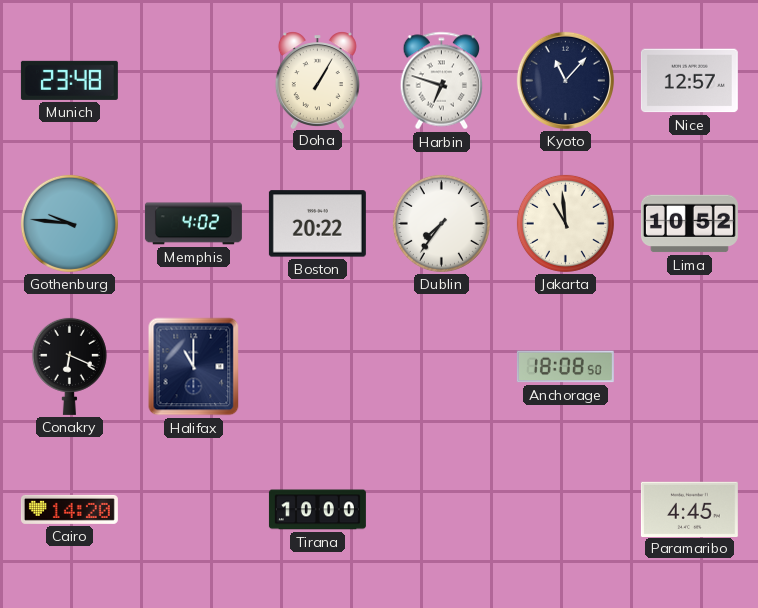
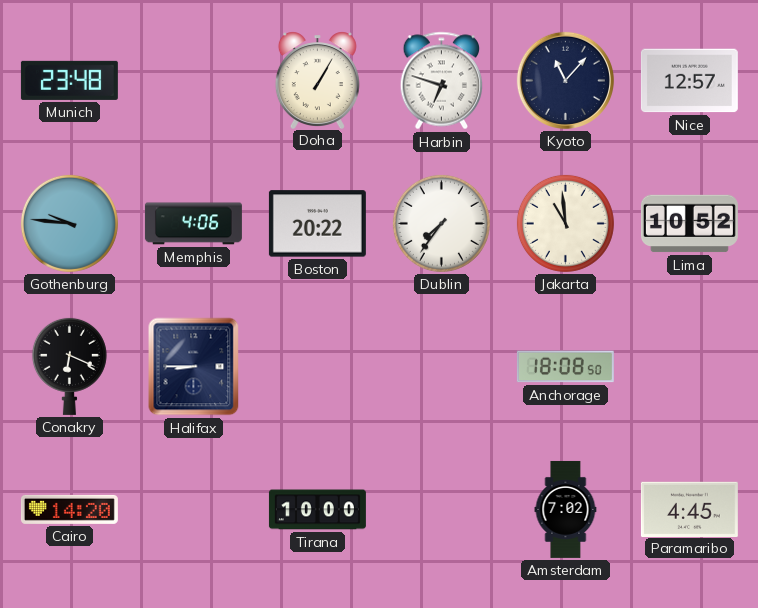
Memphis: 4:02 -> 4:06 (193, 224)
Halifax: 11:00 -> 8:45 (194, 367)
Amsterdam: none -> 7:02 (566, 509)
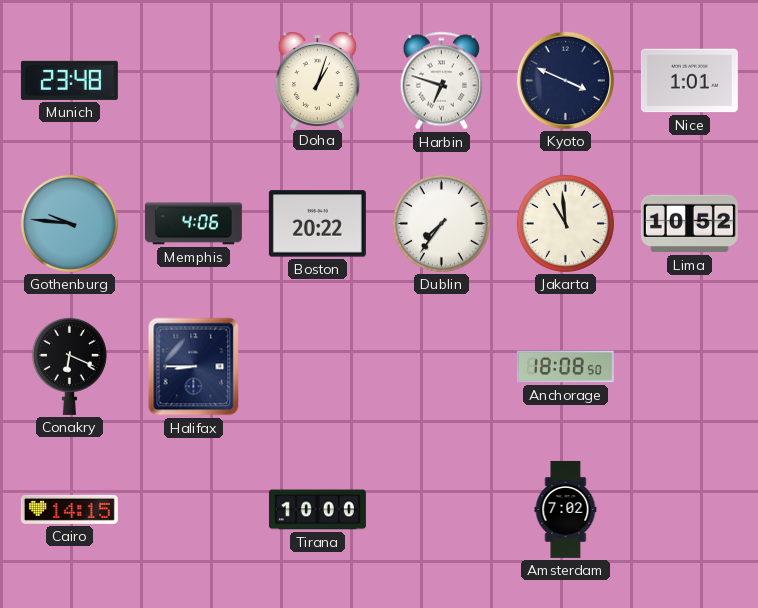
Doha: 1:05 -> 1:03 (317, 80)
Kyoto: 11:07 -> 3:49 (565, 80)
Nice: 12:57 -> 1:01 (689, 81)
Cairo: 14:20 -> 14:15 (69, 509)
Paramaribo: 4:45 -> none (689, 509)
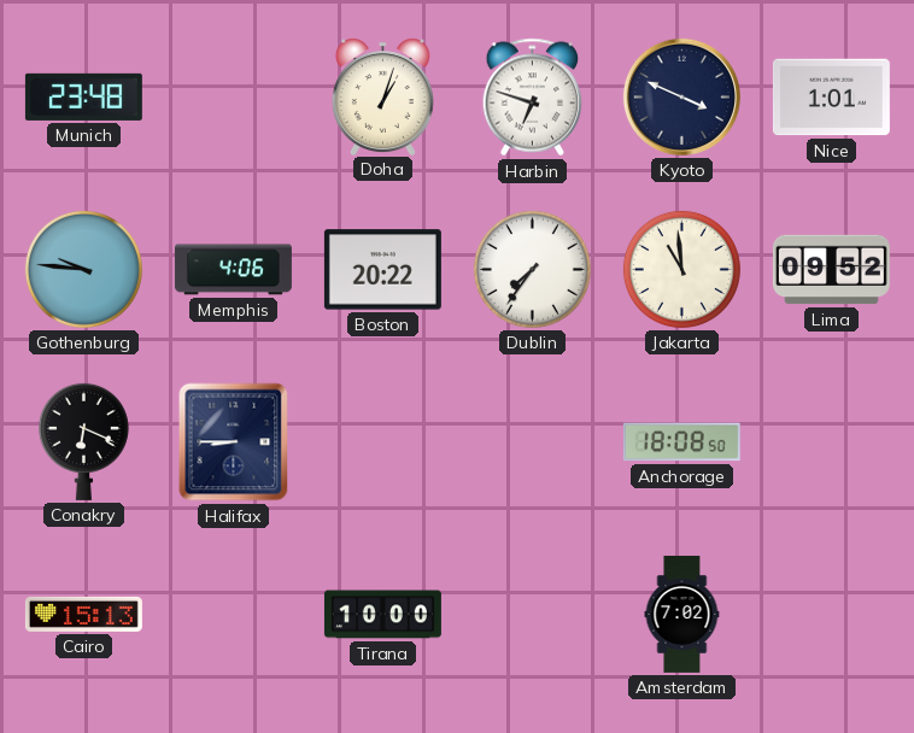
Lima: 10:52 -> 09:52 (831, 270)
Cairo: 14:15 -> 15:13 (83, 614)
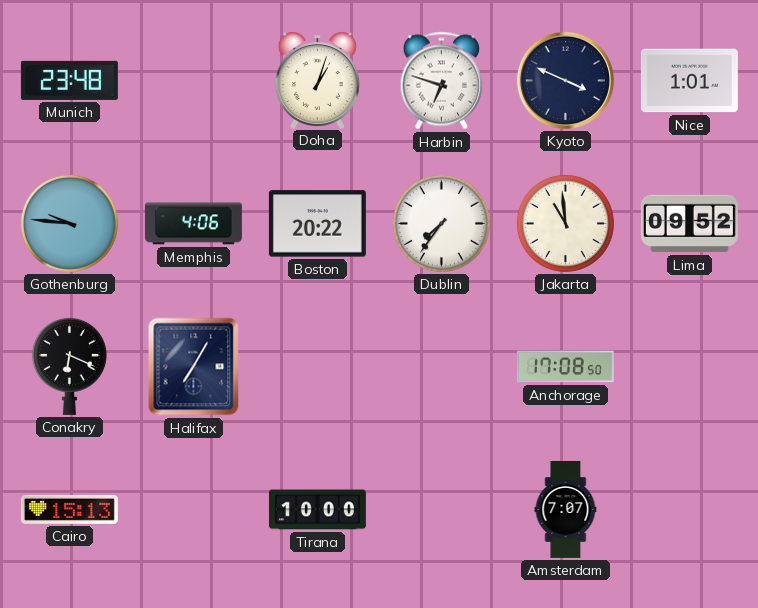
Halifax: 8:45 -> 7:05 (194, 367)
Anchorage: 18:08 -> 17:08 (565, 367)
Amsterdam: 7:02 -> 7:07 (566, 509)
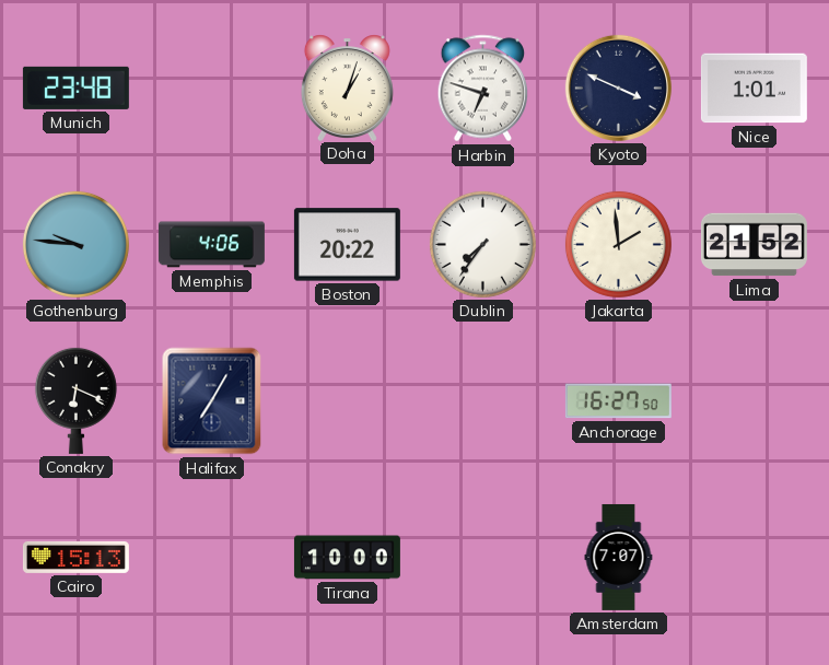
Jakarta: 10:59 -> 1:59 (618, 244)
Lima: 09:52 -> 21:52 (754, 245)
Anchorage: 17:08 -> 16:27 (618, 401)
